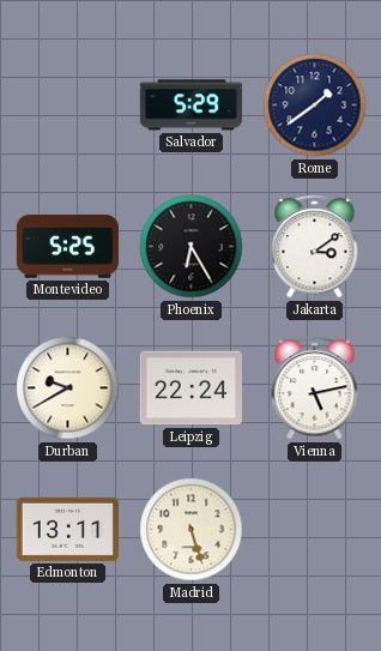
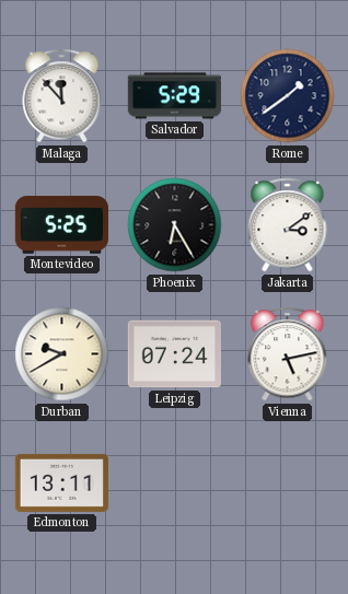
Malaga: none -> 11:53 (62, 96)
Leipzig: 22:24 -> 07:24 (174, 354)
Madrid: 5:27 -> none (192, 530)
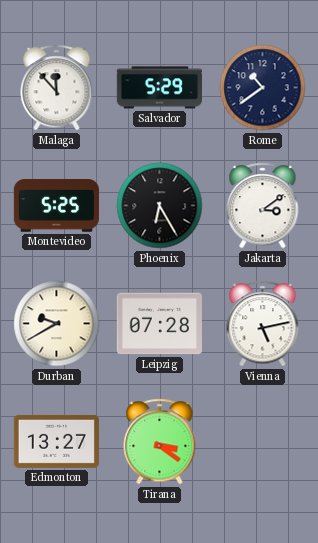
Rome: 1:39 -> 10:39 (263, 88)
Leipzig: 07:24 -> 07:28 (159, 324)
Edmonton: 13:11 -> 13:27 (56, 441)
Tirana: none -> 3:21 (160, 442)
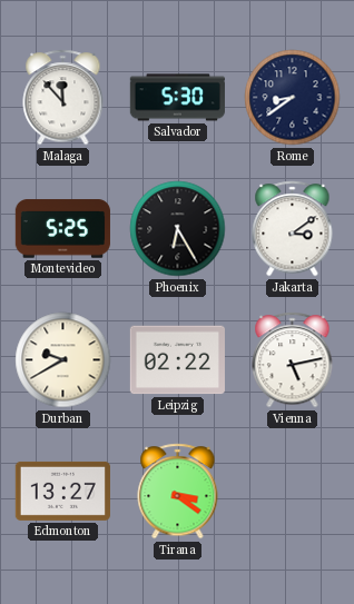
Salvador: 5:29 -> 5:30 (177, 98)
Rome: 10:39 -> 8:39 (293, 98)
Leipzig: 07:28 -> 02:22 (177, 360)
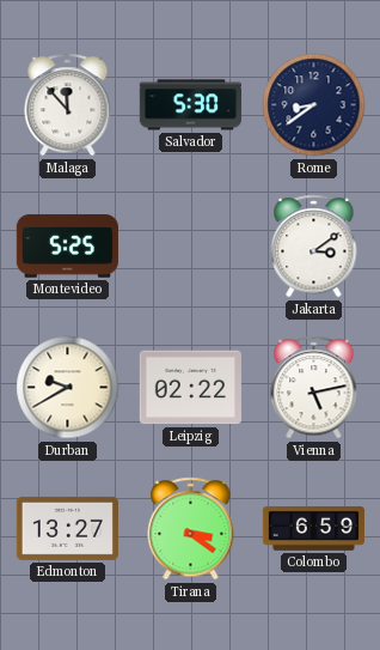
Phoenix: 6:25 -> none (178, 229)
Colombo: none -> 6:59 (313, 529)
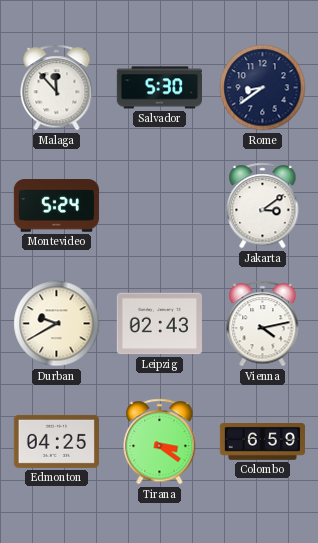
Montevideo: 5:25 -> 5:24 (56, 206)
Leipzig: 02:22 -> 02:43 (159, 324)
Vienna: 5:13 -> 4:13 (263, 324)
Edmonton: 13:27 -> 04:25 (56, 441)
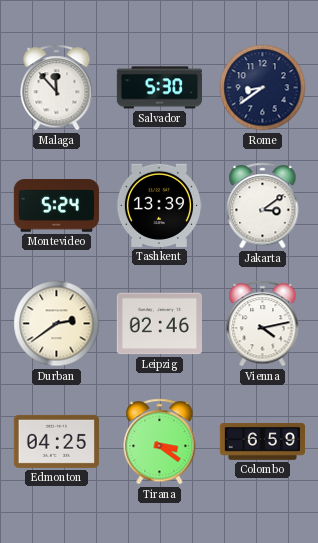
Tashkent: none -> 13:39 (158, 205)
Durban: 9:40 -> 2:39 (57, 324)
Leipzig: 02:43 -> 02:46 (159, 324)
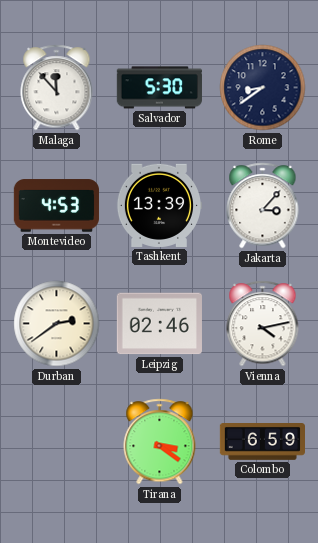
Montevideo: 5:24 -> 4:53 (56, 206)
Jakarta: 3:09 -> 3:07 (263, 206)
Edmonton: 04:25 -> none (56, 441)
